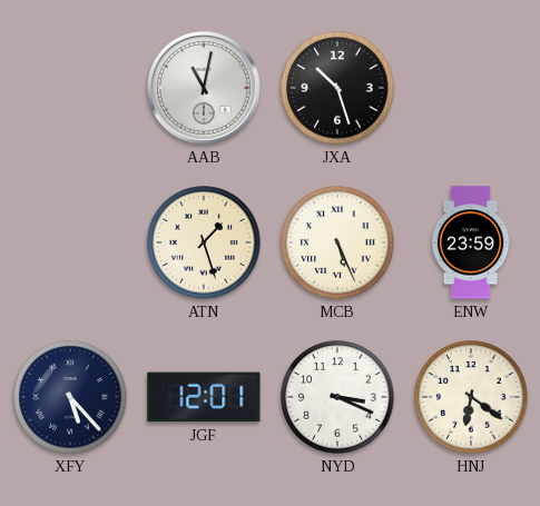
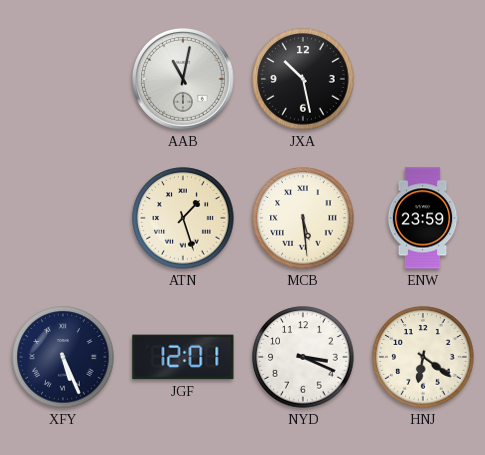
JXA: 10:27 -> 10:28 (303, 79)
MCB: 5:26 -> 5:29 (303, 218)
XFY: 5:23 -> 5:26 (63, 357)
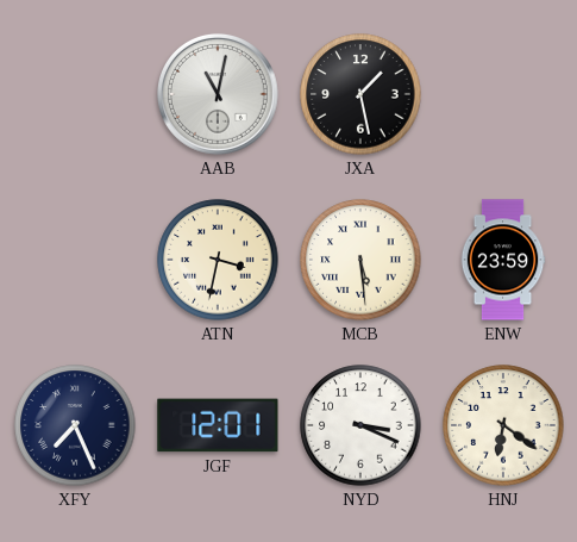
JXA: 10:28 -> 1:28 (360, 94)
ATN: 1:27 -> 3:32 (218, 260)
XFY: 5:26 -> 7:26 (75, 425)
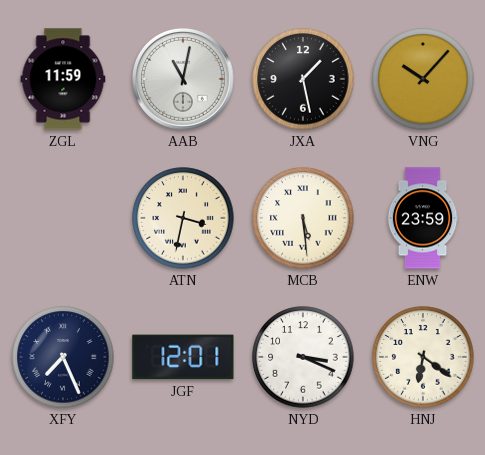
ZGL: none -> 11:59 (63, 79)
VNG: none -> 10:07 (423, 79)
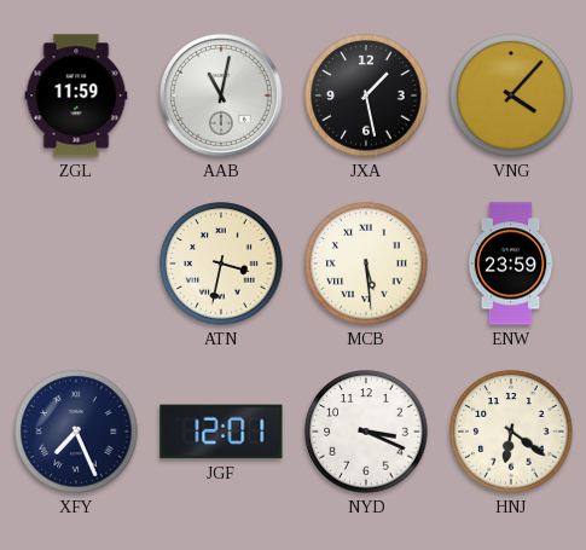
VNG: 10:07 -> 4:07 (511, 95)
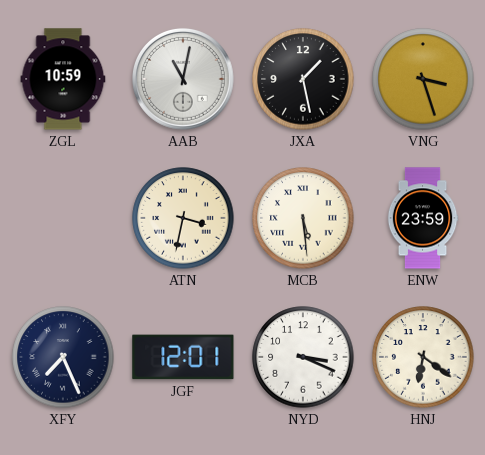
ZGL: 11:59 -> 10:59 (63, 79)
VNG: 4:07 -> 3:27 (423, 79)
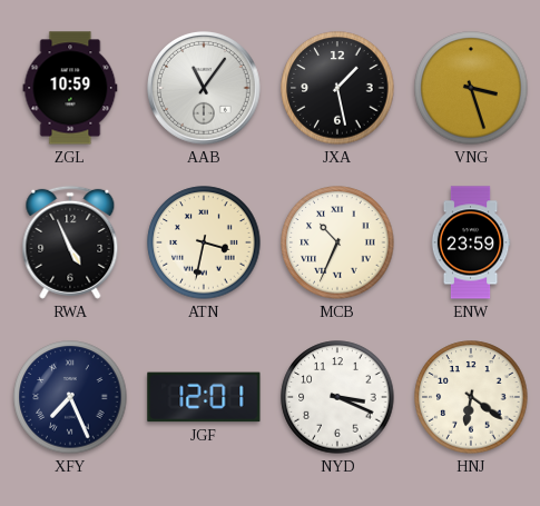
AAB: 11:02 -> 11:06 (204, 88)
RWA: none -> 4:56 (70, 242)
MCB: 5:29 -> 10:34 (337, 242)
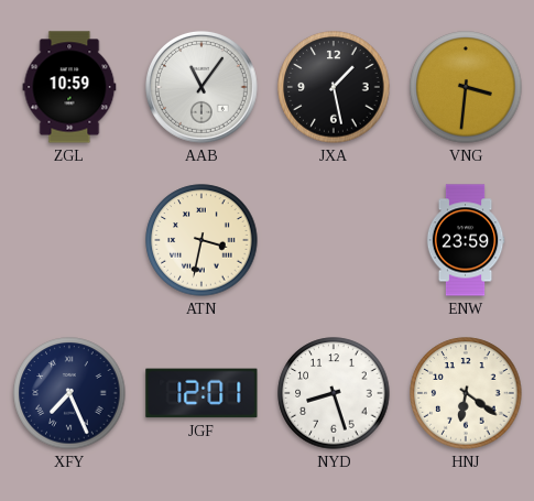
VNG: 3:27 -> 3:31 (466, 87)
RWA: 4:56 -> none (70, 242)
MCB: 10:34 -> none (337, 242)
NYD: 3:19 -> 8:27 (334, 393)
